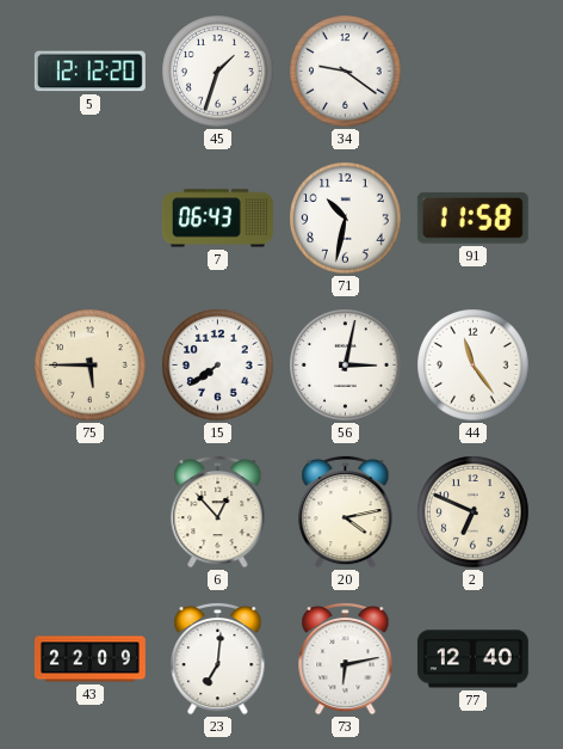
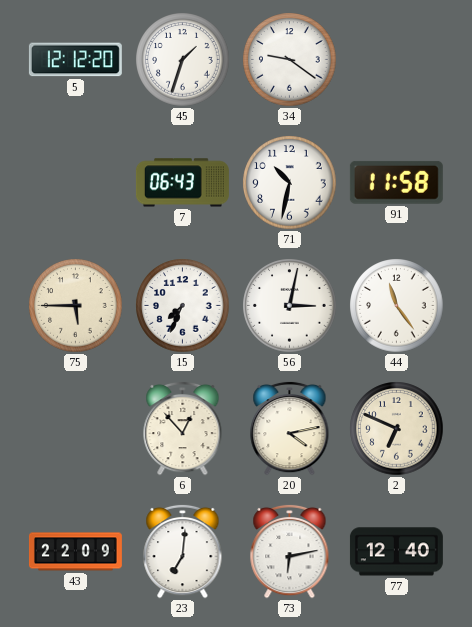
15: 7:39 -> 7:34 (183, 306)
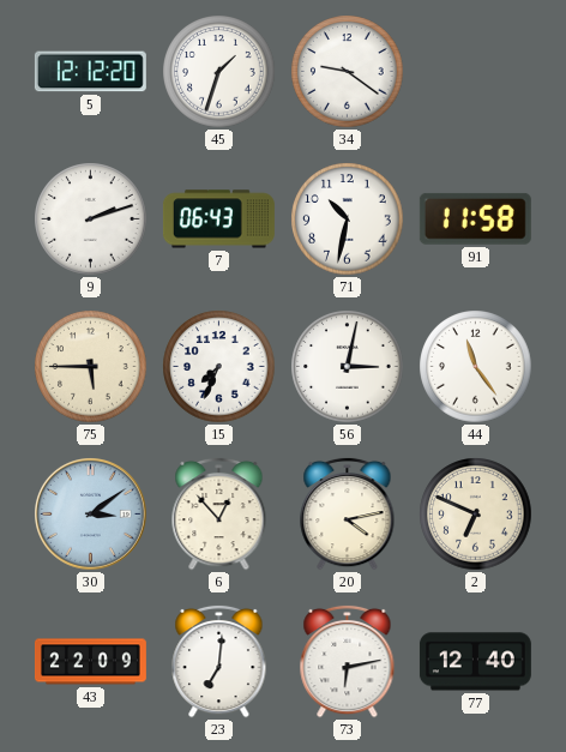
9: none -> 2:12 (91, 219)
30: none -> 3:09 (91, 515)
